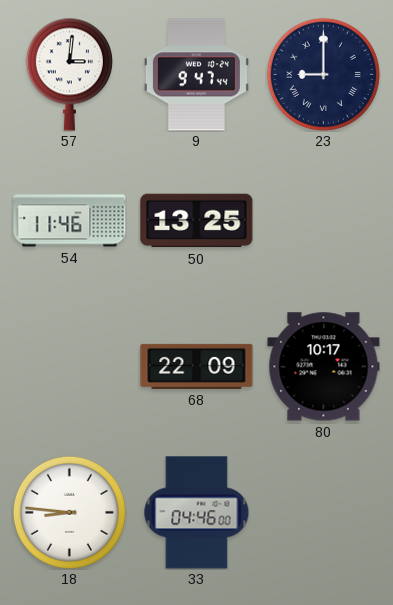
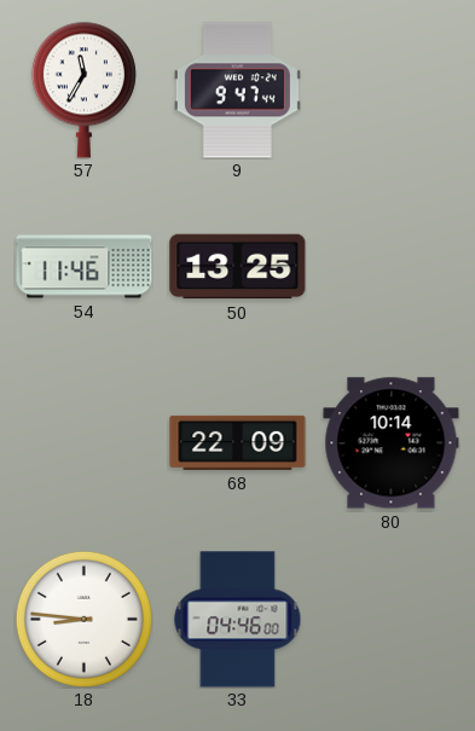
57: 3:01 -> 11:35 (83, 89)
23: 9:00 -> none (323, 74)
80: 10:17 -> 10:14 (392, 443)
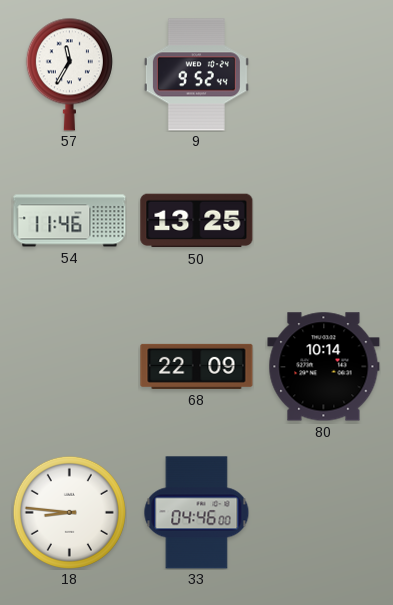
9: 9:47 -> 9:52 (196, 75)
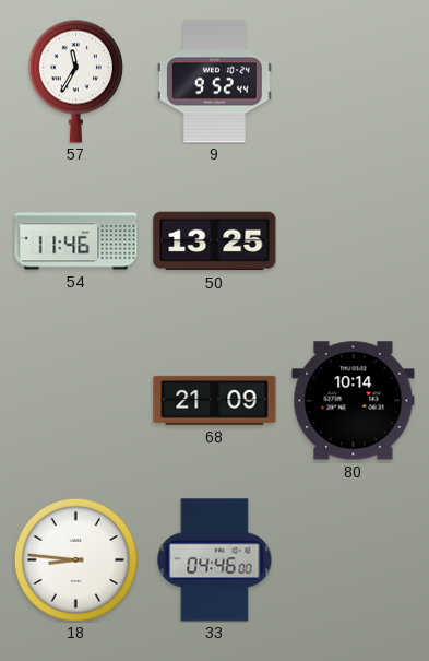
68: 22:09 -> 21:09 (215, 400)
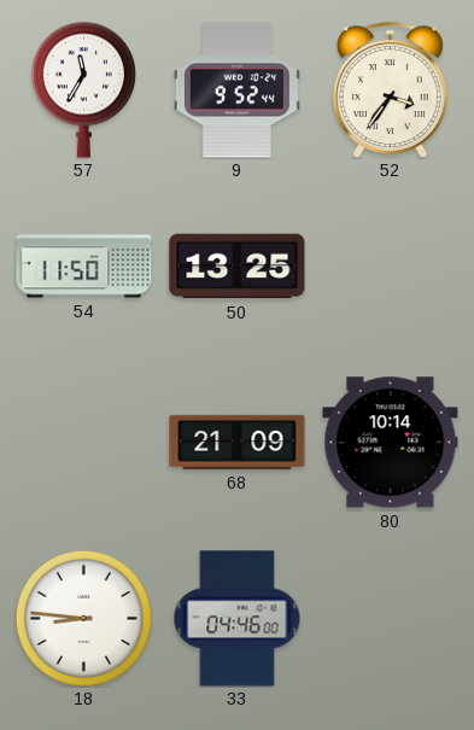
52: none -> 3:36 (390, 89)
54: 11:46 -> 11:50 (84, 267)
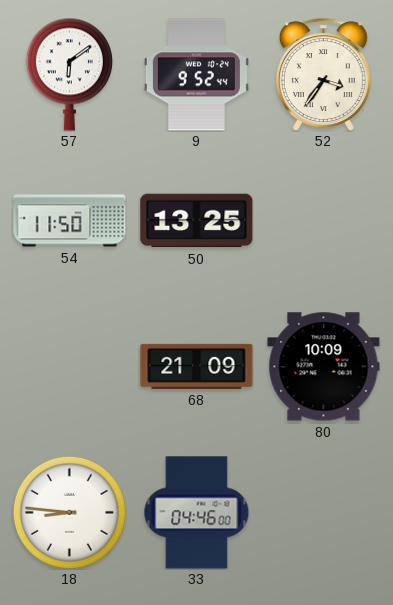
57: 11:35 -> 6:09 (69, 74)
80: 10:14 -> 10:09 (324, 367)
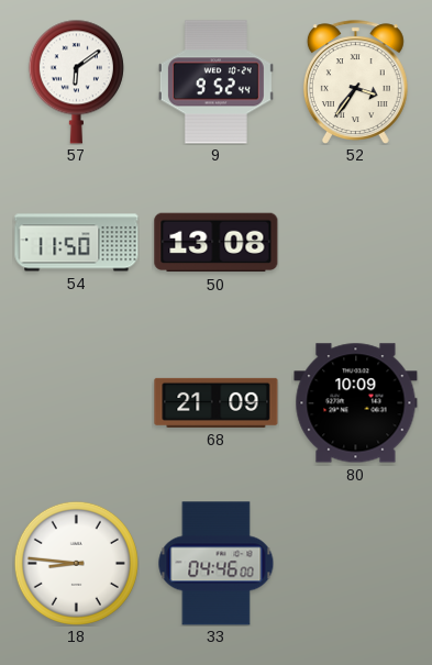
50: 13:25 -> 13:08 (217, 243)
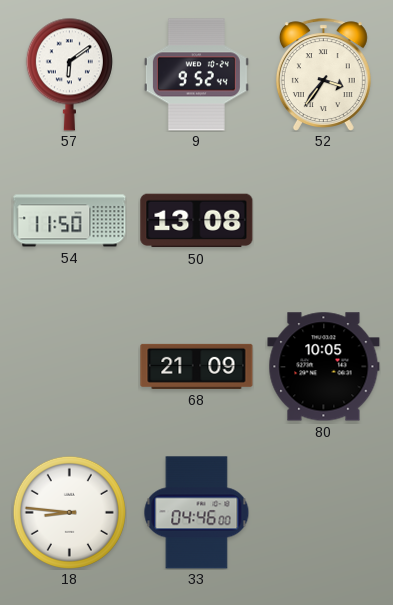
80: 10:09 -> 10:05 (324, 367)
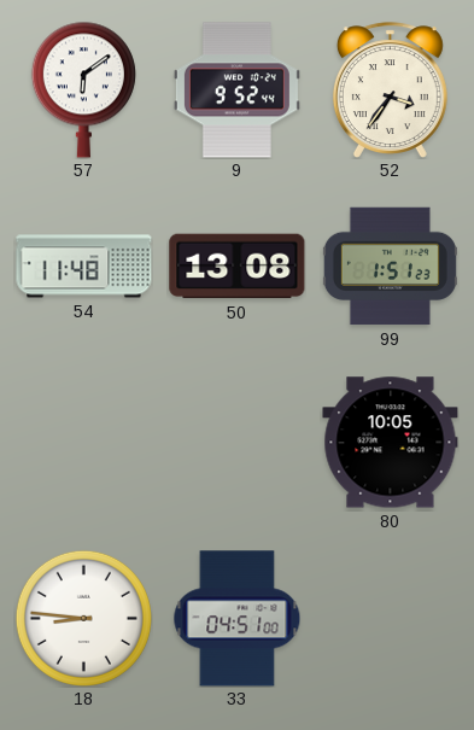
54: 11:50 -> 11:48 (84, 267)
99: none -> 1:51 (390, 267)
68: 21:09 -> none (197, 366)
33: 04:46 -> 04:51 (238, 619)
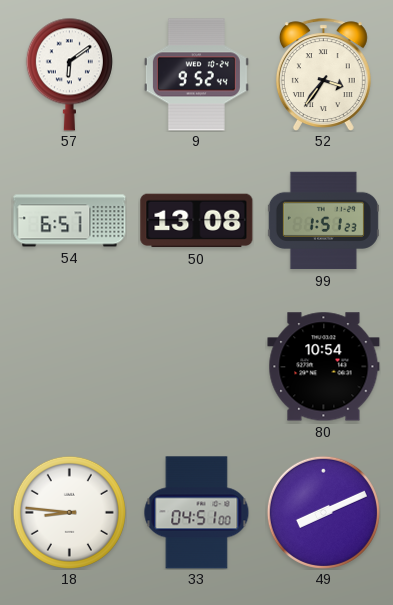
54: 11:48 -> 6:51 (70, 221)
80: 10:05 -> 10:54 (324, 367)
49: none -> 8:11 (323, 512)
